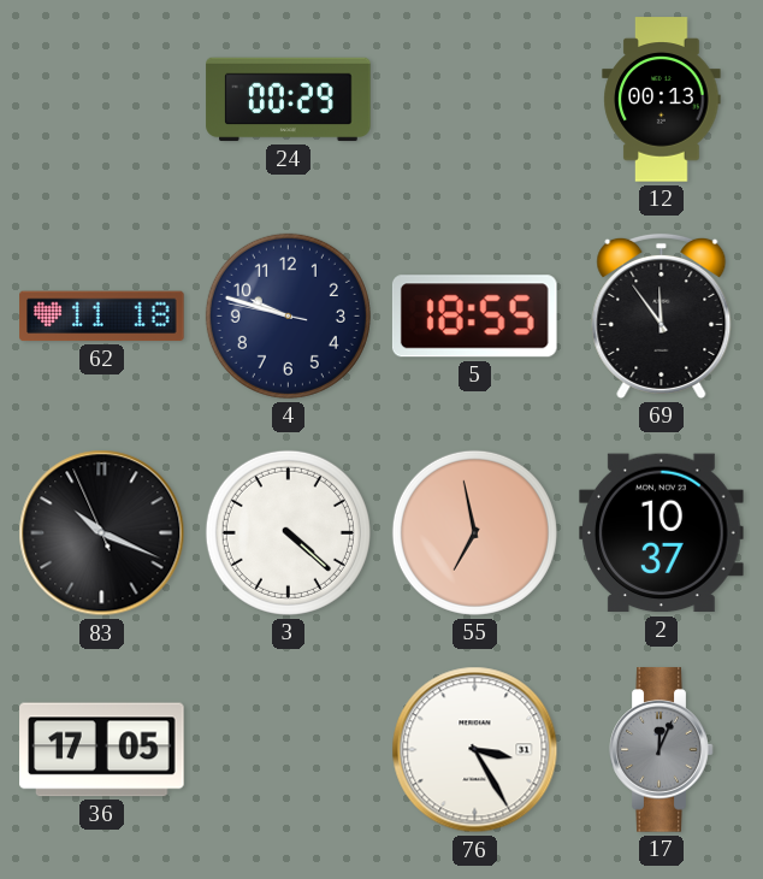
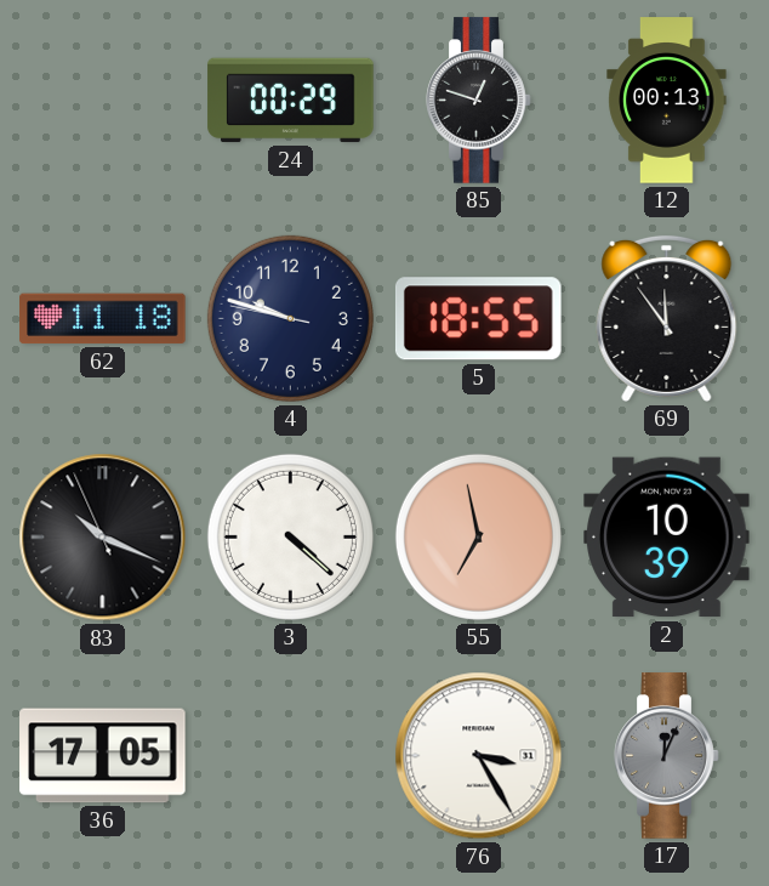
85: none -> 12:48 (479, 101)
2: 10:37 -> 10:39 (667, 538)
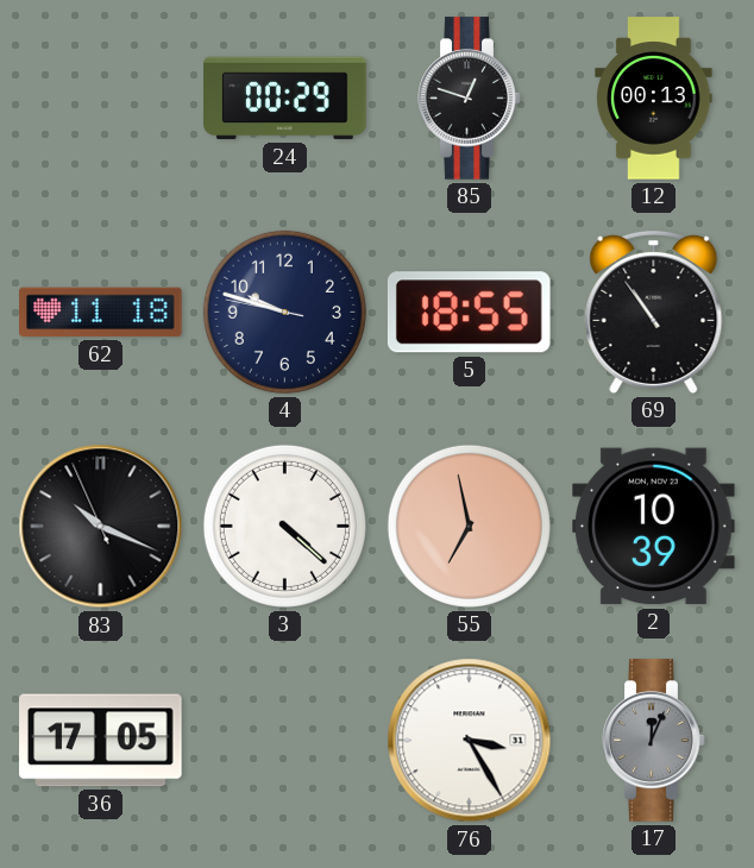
69: 11:54 -> 10:54 (654, 312)
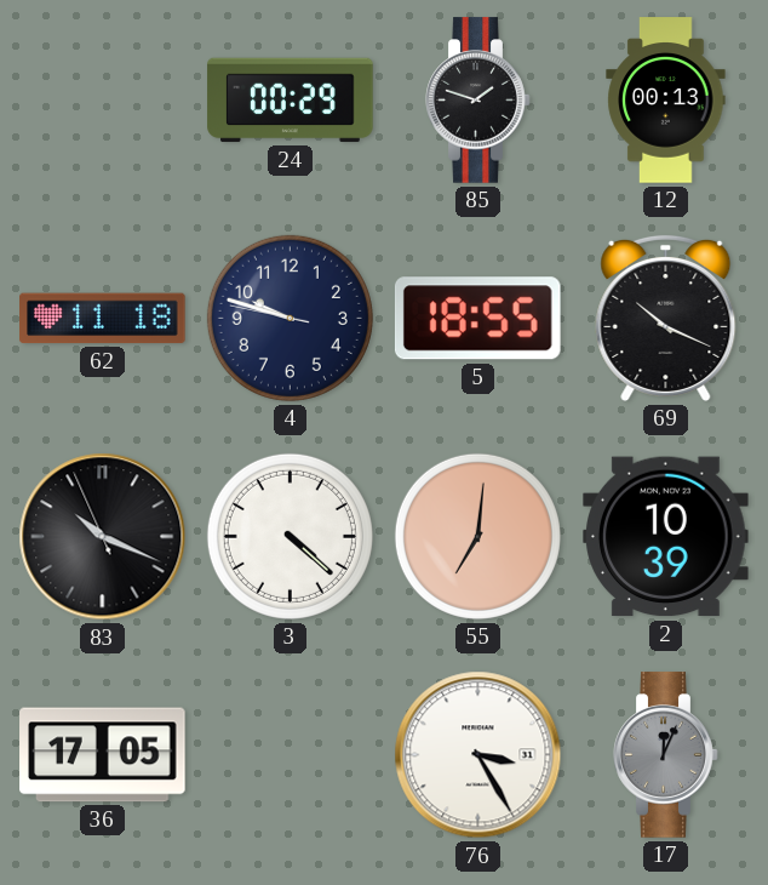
85: 12:48 -> 1:48 (478, 101)
69: 10:54 -> 10:19 (666, 318)
55: 6:58 -> 7:01 (477, 536)
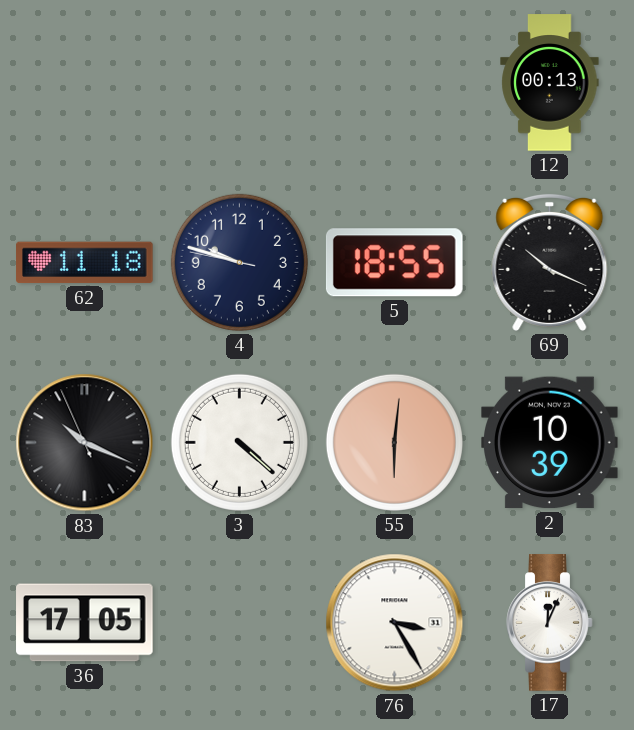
24: 00:29 -> none (291, 101)
85: 1:48 -> none (478, 101)
55: 7:01 -> 6:01 (394, 442)
17 dial: grey -> white (550, 623)
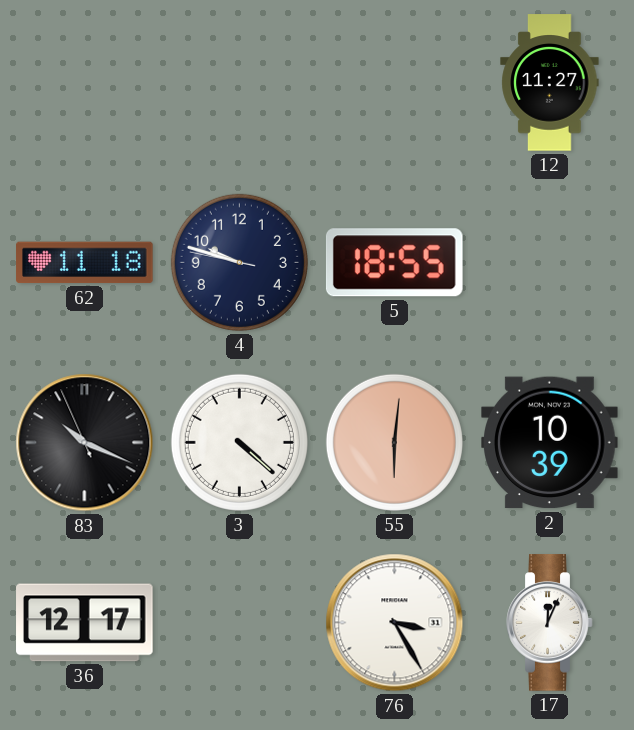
12: 00:13 -> 11:27 (550, 83)
69: 10:19 -> none (550, 262)
36: 17:05 -> 12:17 (85, 623)
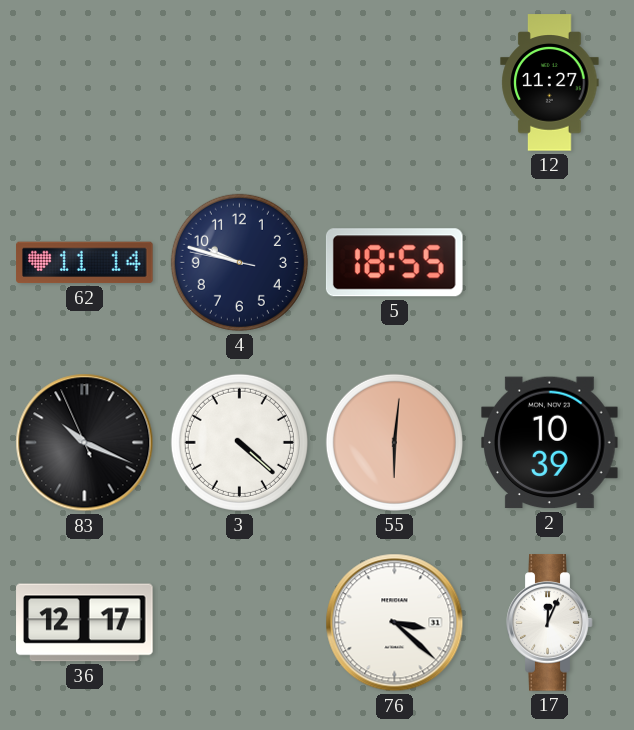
62: 11:18 -> 11:14 (85, 263)
76: 3:25 -> 3:22 (395, 623)
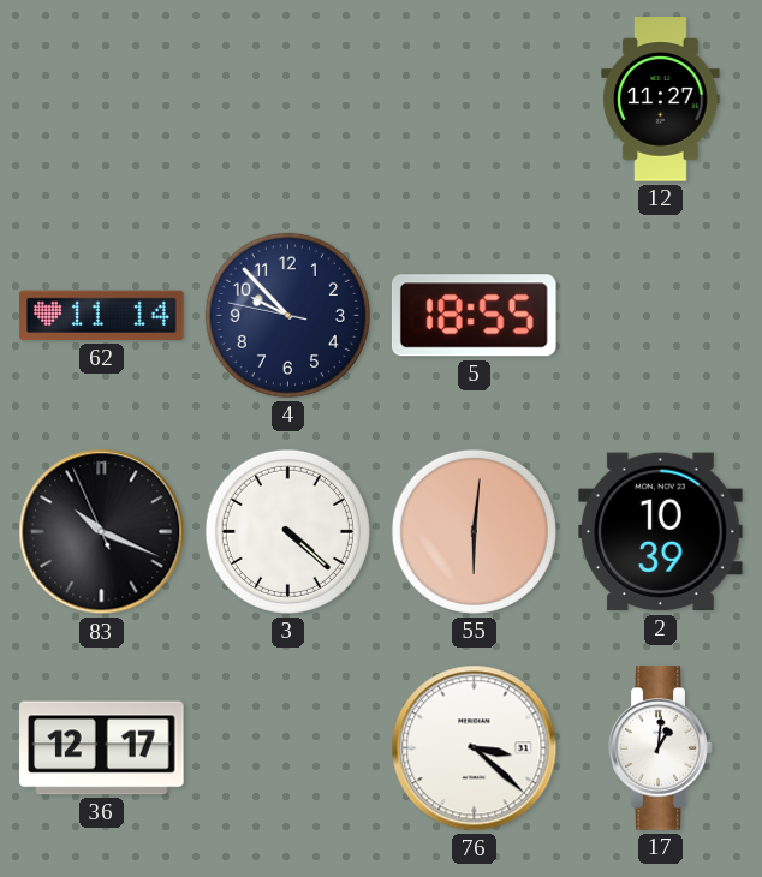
4: 9:47 -> 9:52 (287, 315)
17: 12:04 -> 1:01 (661, 748)
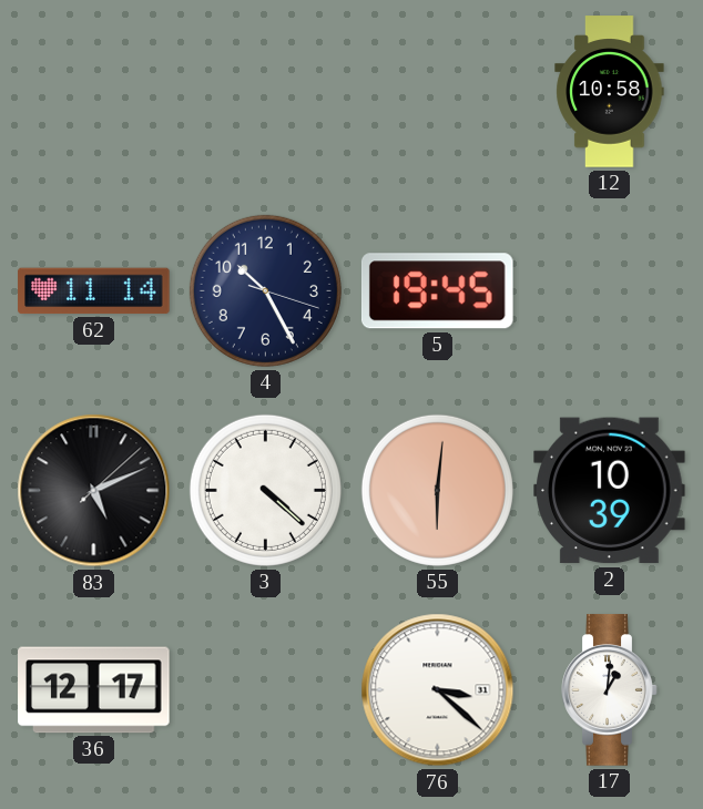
12: 11:27 -> 10:58 (610, 92)
4: 9:52 -> 10:25 (265, 290)
5: 18:55 -> 19:45 (437, 291)
83: 10:18 -> 5:11 (94, 491)
